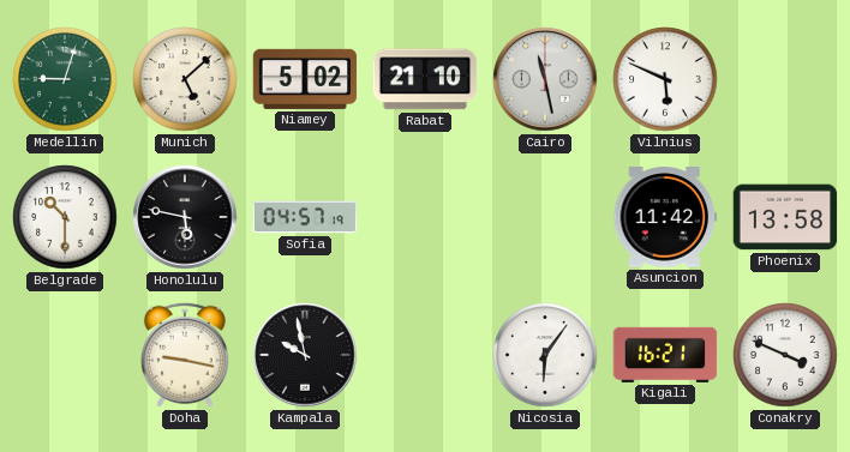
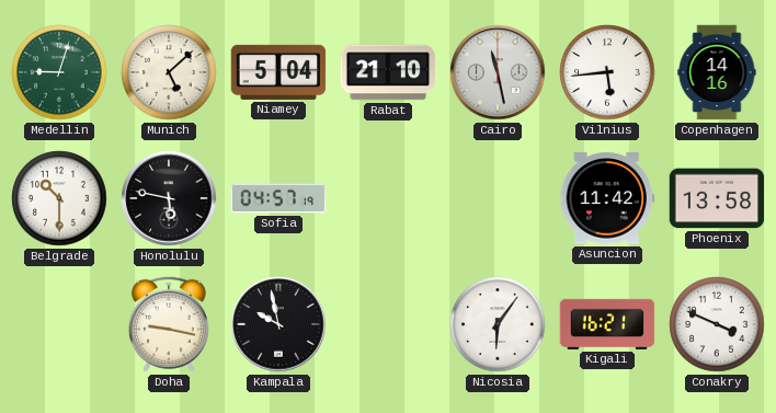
Niamey: 5:02 -> 5:04 (278, 72)
Vilnius: 5:49 -> 5:44 (607, 72)
Copenhagen: none -> 14:16 (717, 72)
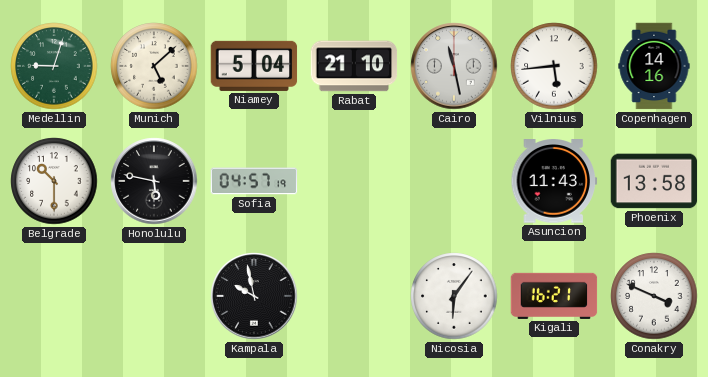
Asuncion: 11:42 -> 11:43 (554, 181)
Doha: 9:17 -> none (169, 324)
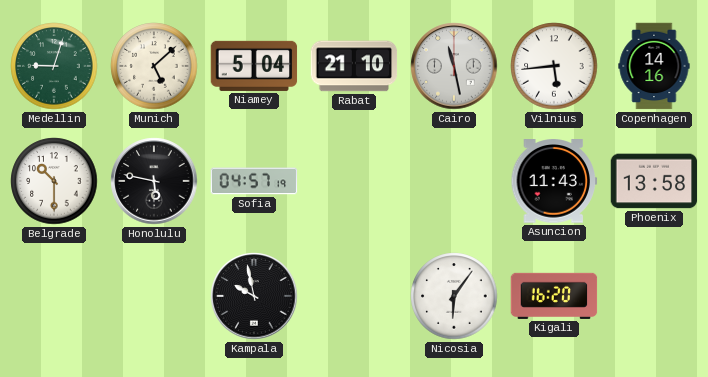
Kigali: 16:21 -> 16:20 (554, 296)
Conakry: 3:49 -> none (654, 296)
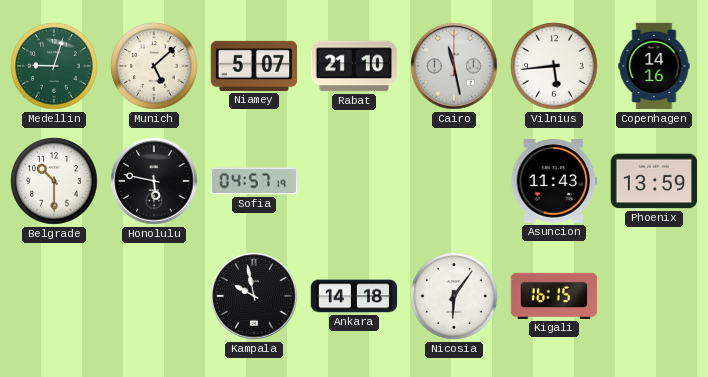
Niamey: 5:04 -> 5:07 (254, 66)
Phoenix: 13:58 -> 13:59 (654, 181)
Ankara: none -> 14:18 (354, 296)
Kigali: 16:20 -> 16:15 (554, 296)
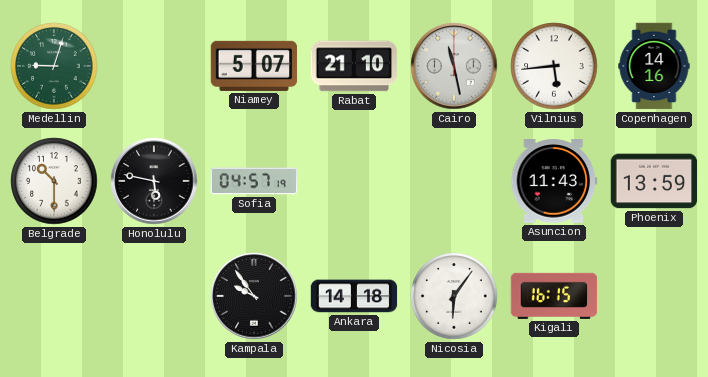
Munich: 5:08 -> none (154, 66)
Kampala: 9:58 -> 9:54 (254, 296)
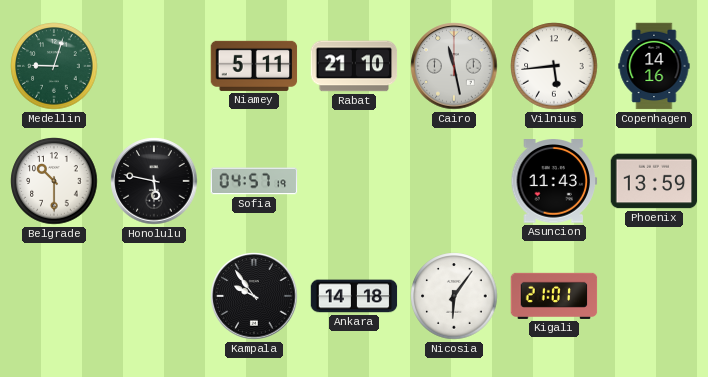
Niamey: 5:07 -> 5:11 (254, 66)
Kigali: 16:15 -> 21:01 (554, 296)
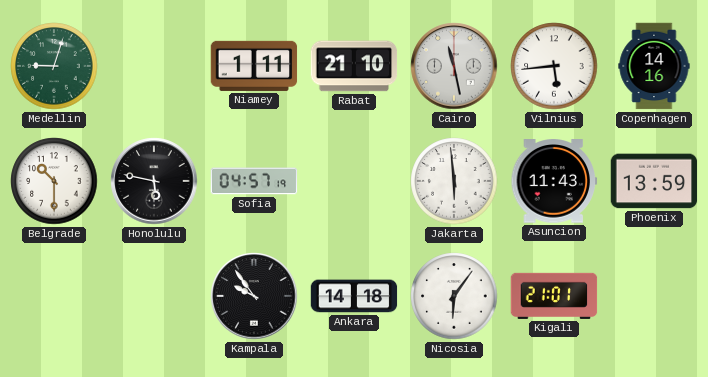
Niamey: 5:11 -> 1:11 (254, 66)
Jakarta: none -> 5:59 (454, 181)
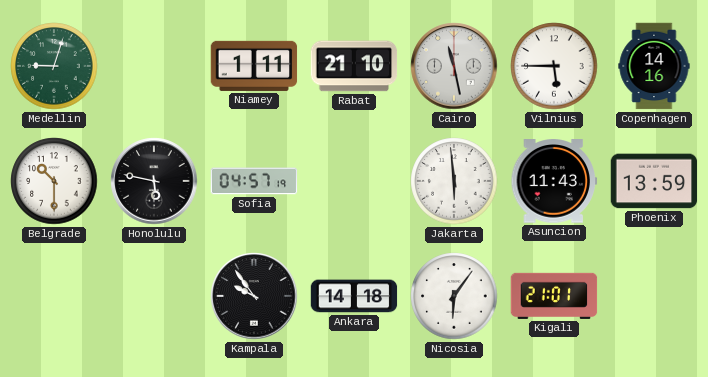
Vilnius: 5:44 -> 5:45 (554, 66)
